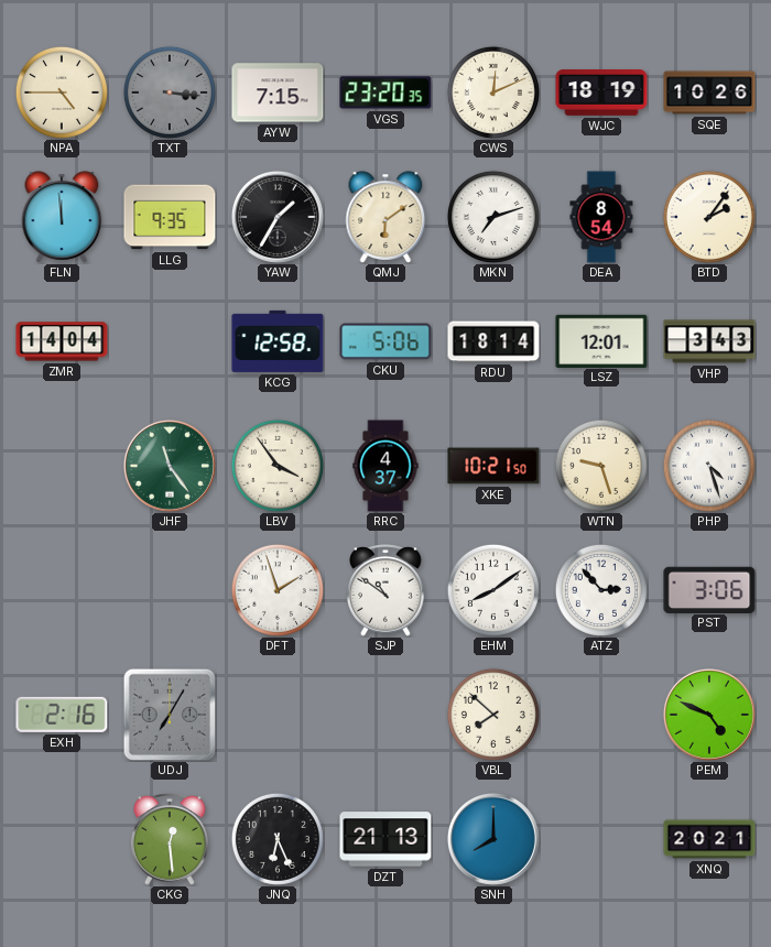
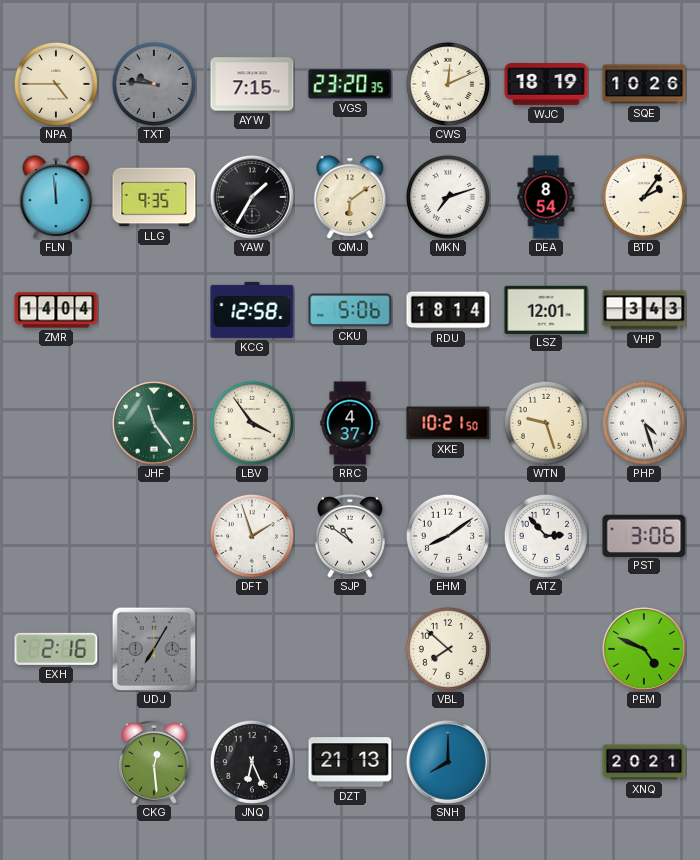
TXT: 3:16 -> 9:46 (154, 84)
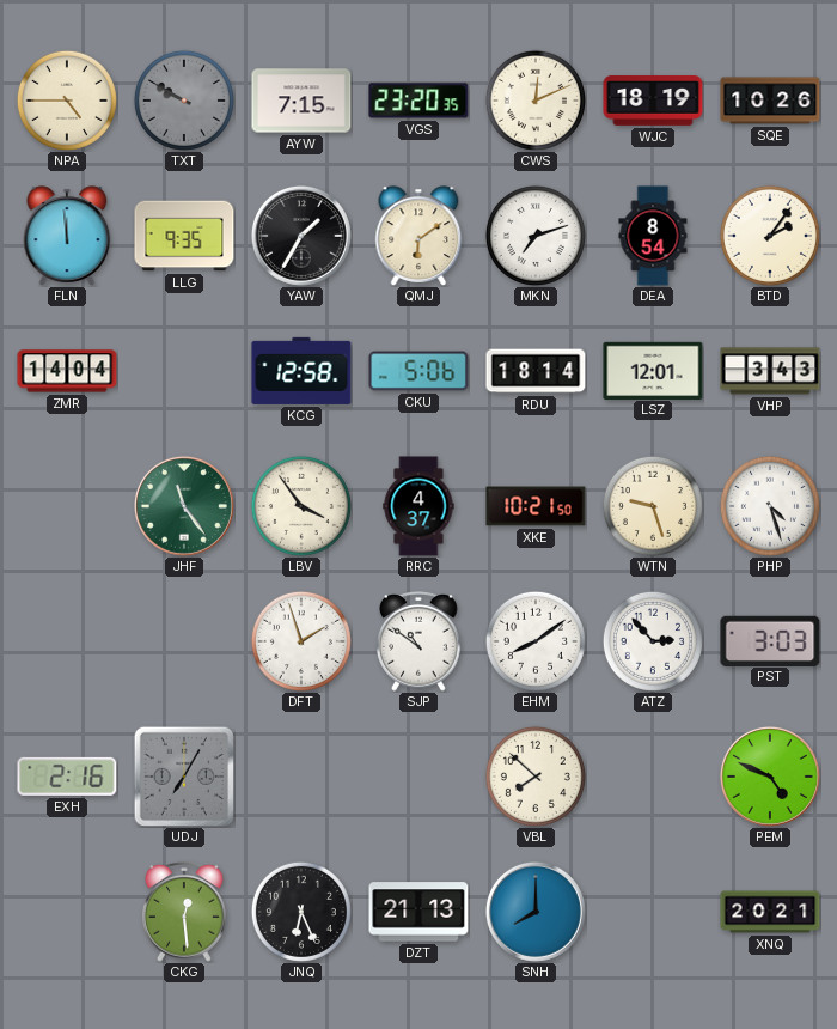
TXT: 9:46 -> 9:50 (184, 101)
PST: 3:06 -> 3:03 (770, 640)
